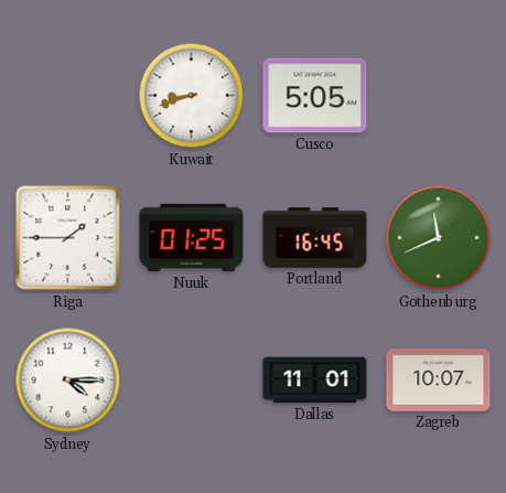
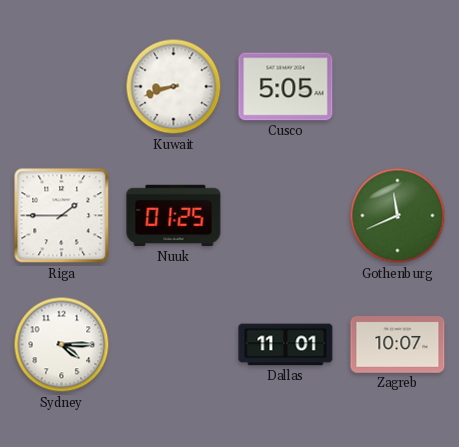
Portland: 16:45 -> none (315, 238)
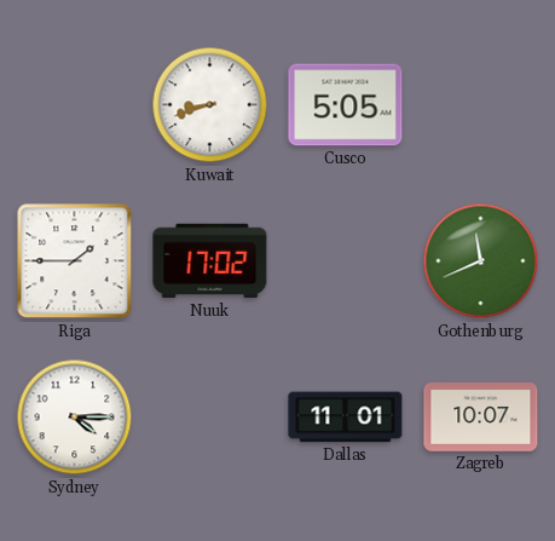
Nuuk: 01:25 -> 17:02 (210, 261)
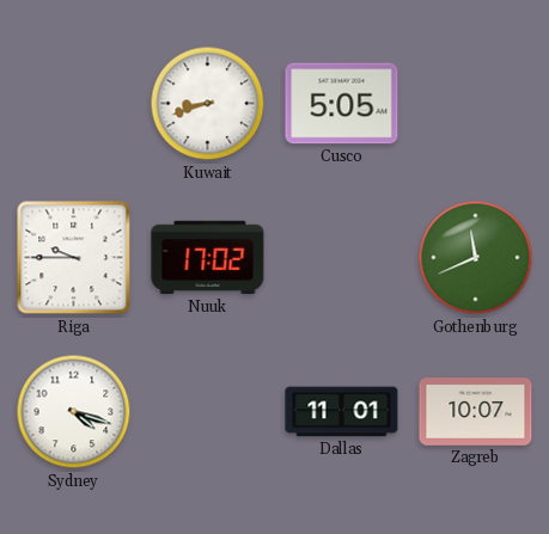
Riga: 1:45 -> 9:45 (74, 258)
Sydney: 4:15 -> 4:18 (74, 412)
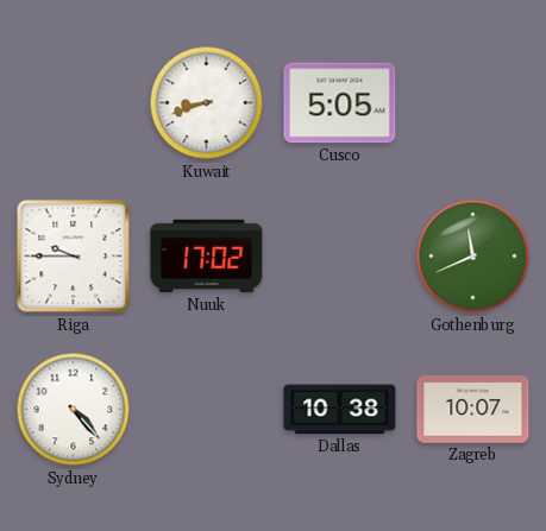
Sydney: 4:18 -> 4:23 (74, 410)
Dallas: 11:01 -> 10:38 (340, 410)
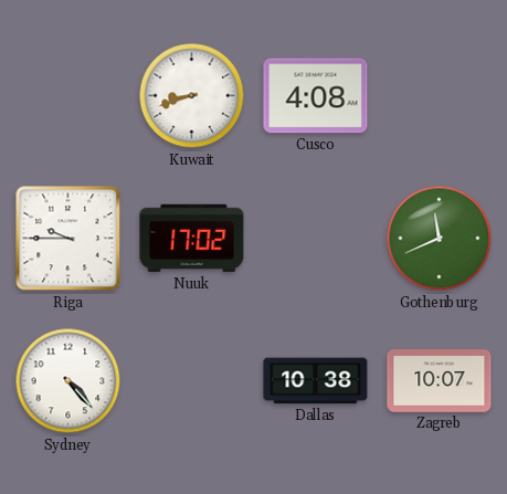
Cusco: 5:05 -> 4:08 (316, 96)
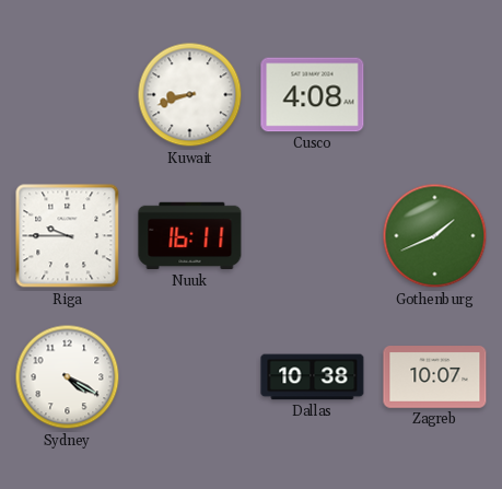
Nuuk: 17:02 -> 16:11 (190, 236)
Gothenburg: 11:41 -> 1:41 (435, 236)
Sydney: 4:23 -> 4:20 (68, 377)
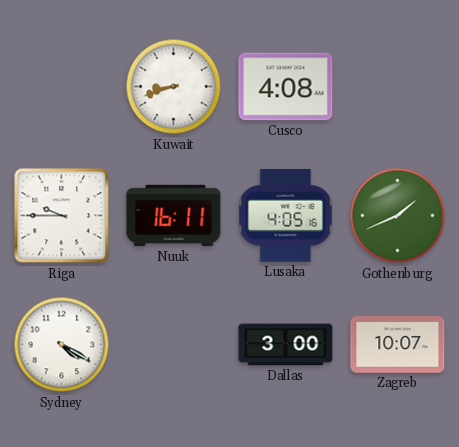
Lusaka: none -> 4:05 (286, 215)
Dallas: 10:38 -> 3:00 (286, 345)
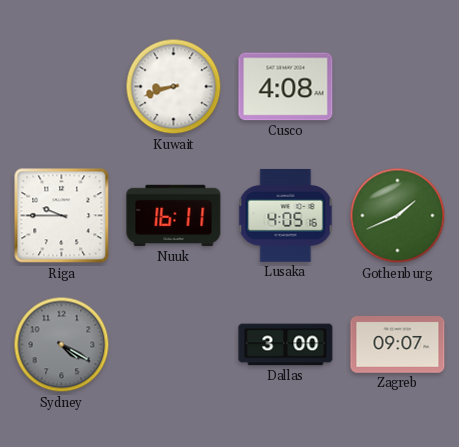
Sydney dial: white -> grey (62, 345)
Zagreb: 10:07 -> 09:07 (398, 345)
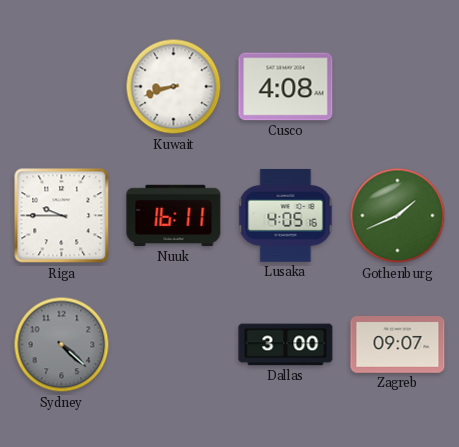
Sydney: 4:20 -> 4:22 (62, 345)
